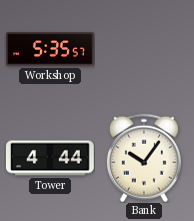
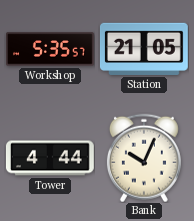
Station: none -> 21:05 (144, 49)
Bank: 10:06 -> 10:04 (144, 158)
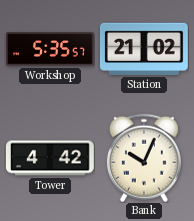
Station: 21:05 -> 21:02 (144, 49)
Tower: 4:44 -> 4:42 (50, 158)
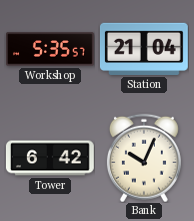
Station: 21:02 -> 21:04 (144, 49)
Tower: 4:42 -> 6:42 (50, 158)
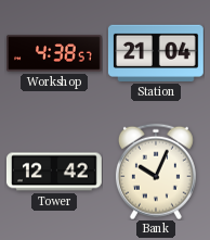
Workshop: 5:35 -> 4:38 (55, 53)
Tower: 6:42 -> 12:42 (54, 172)
